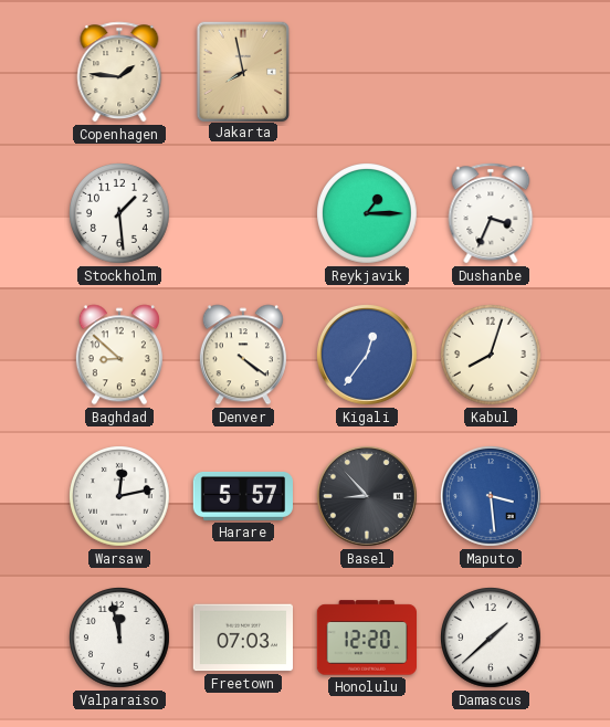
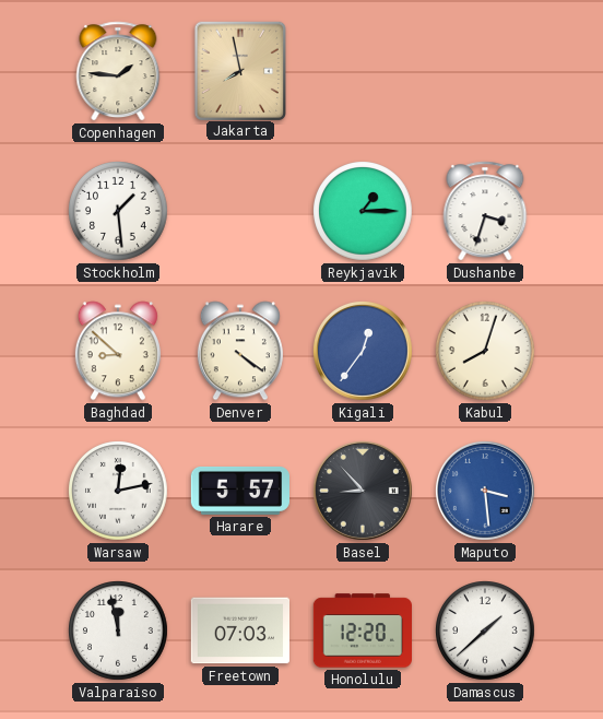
Dushanbe: 3:34 -> 3:33 (485, 211)
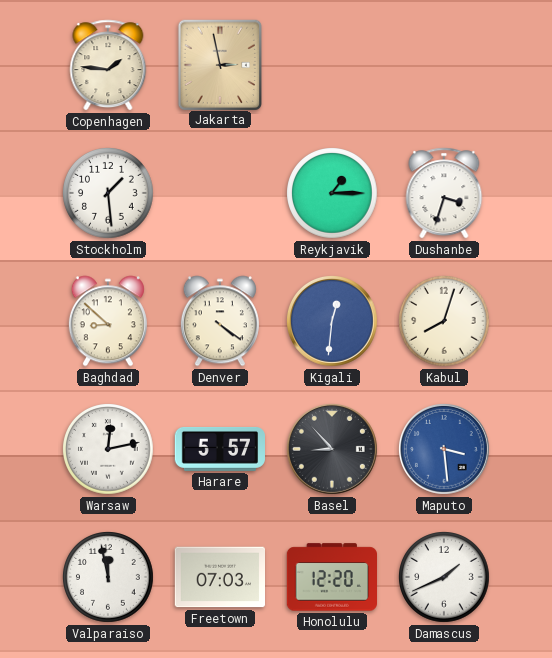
Jakarta: 7:58 -> 2:58 (219, 64)
Kigali: 12:36 -> 12:31 (332, 321)
Damascus: 1:38 -> 1:41 (445, 578)
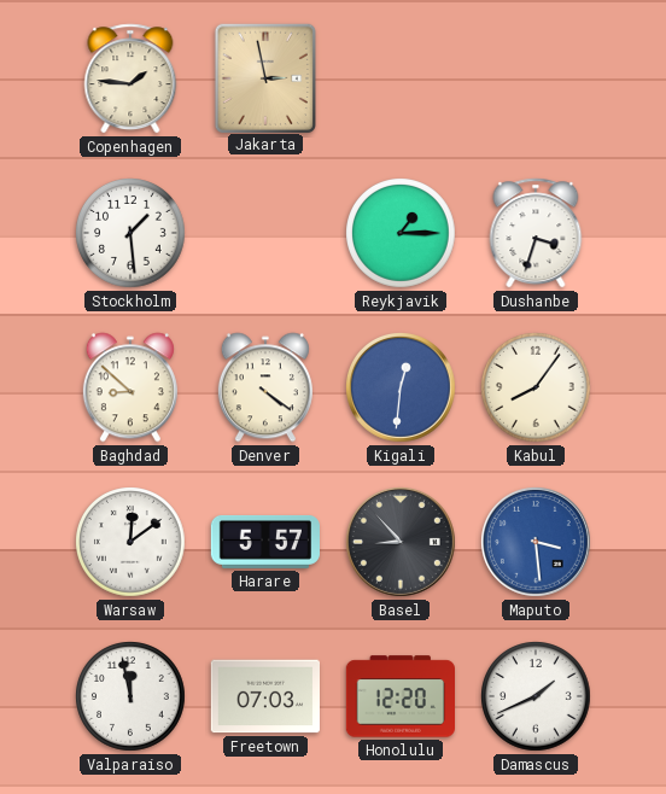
Kabul: 8:03 -> 8:06 (537, 389)
Warsaw: 12:13 -> 12:09 (132, 543)
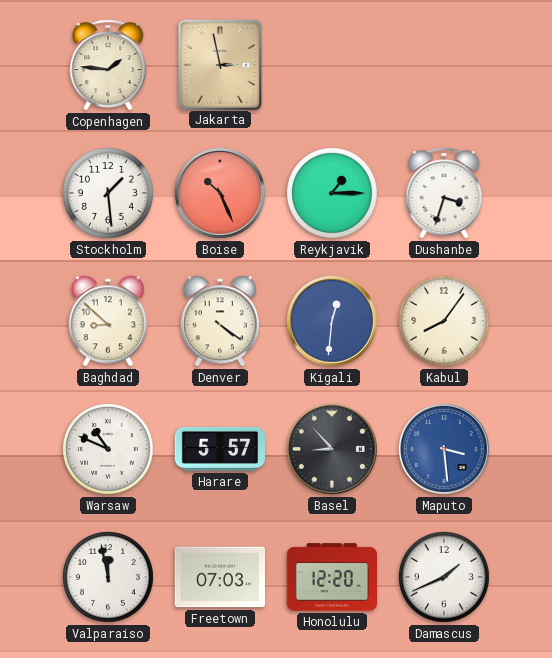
Boise: none -> 10:26 (220, 193)
Warsaw: 12:09 -> 10:49 (109, 450)
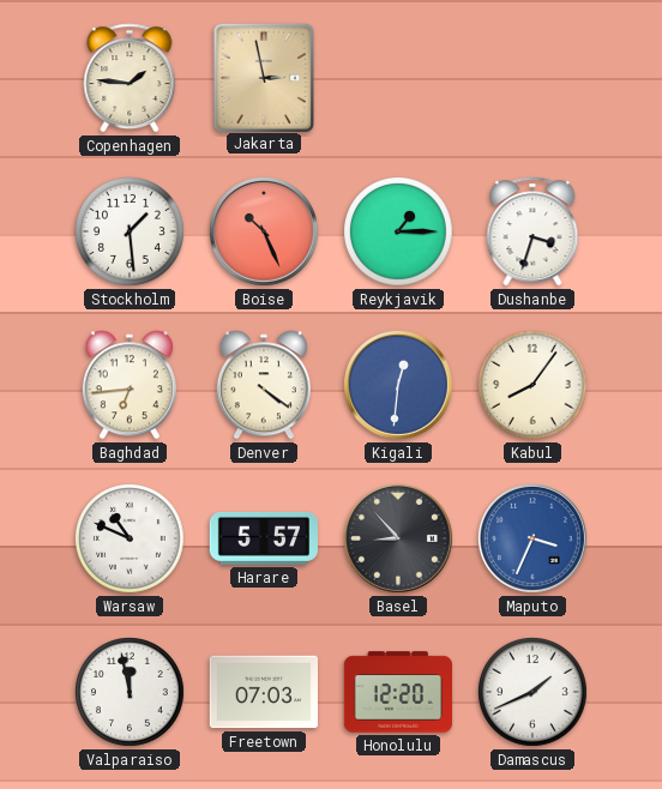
Baghdad: 8:52 -> 6:44 (130, 385)
Maputo: 3:29 -> 3:34 (532, 538)
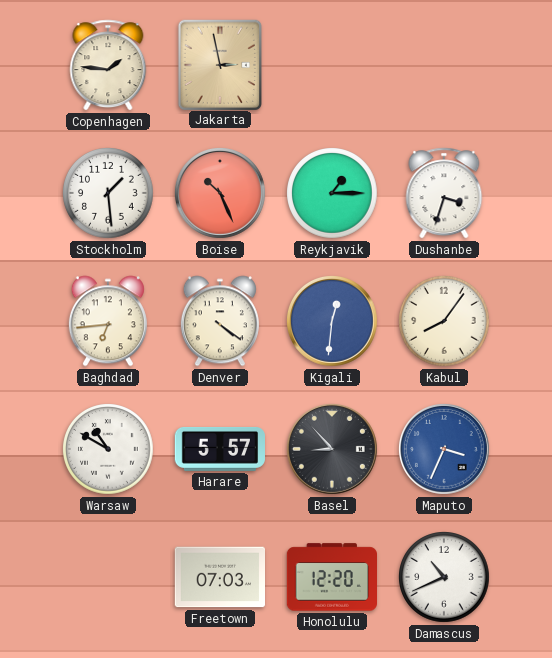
Warsaw: 10:49 -> 10:50 (109, 450)
Valparaiso: 11:58 -> none (131, 693)
Damascus: 1:41 -> 10:41 (445, 578)
